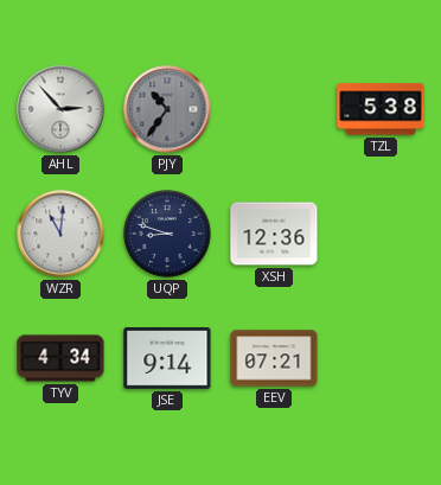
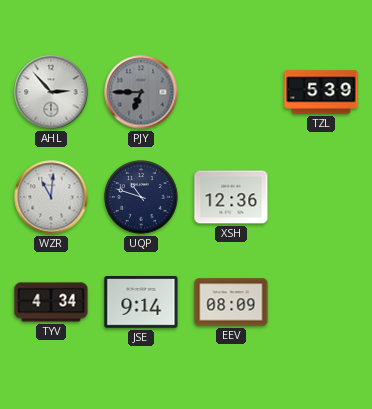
PJY: 10:36 -> 6:45 (141, 92)
TZL: 5:38 -> 5:39 (321, 92)
UQP: 8:48 -> 10:48 (141, 197)
EEV: 07:21 -> 08:09 (231, 302)
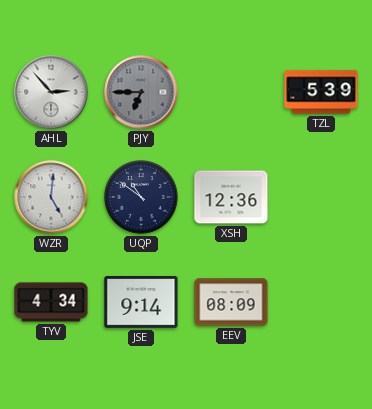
WZR: 11:01 -> 5:01 (51, 197)
UQP: 10:48 -> 10:51 (141, 197)
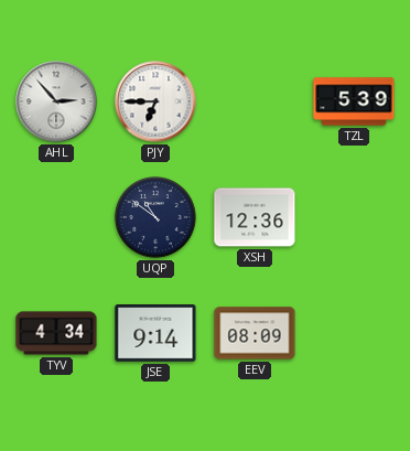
PJY dial: grey -> white (155, 101)
WZR: 5:01 -> none (51, 197)
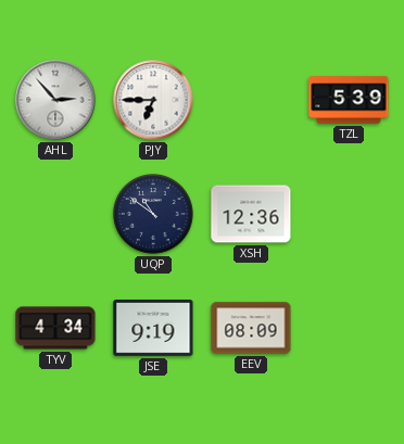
JSE: 9:14 -> 9:19 (153, 329)
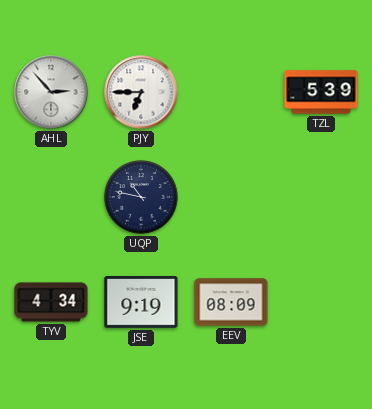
UQP: 10:51 -> 10:47 (141, 197)
XSH: 12:36 -> none (251, 214)
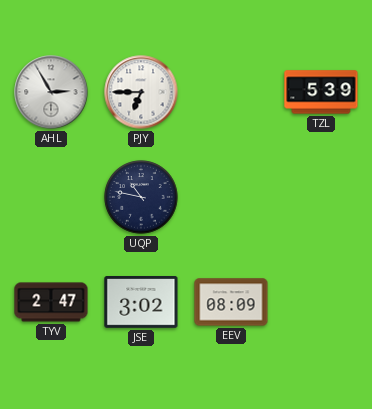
AHL: 2:53 -> 2:55 (51, 92)
TYV: 4:34 -> 2:47 (51, 302)
JSE: 9:19 -> 3:02 (141, 303)
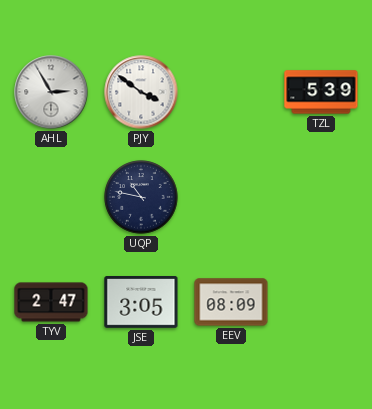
PJY: 6:45 -> 3:51 (141, 92)
JSE: 3:02 -> 3:05 (141, 303)
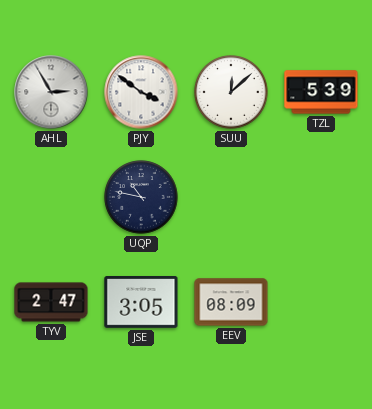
SUU: none -> 12:08 (231, 92)
